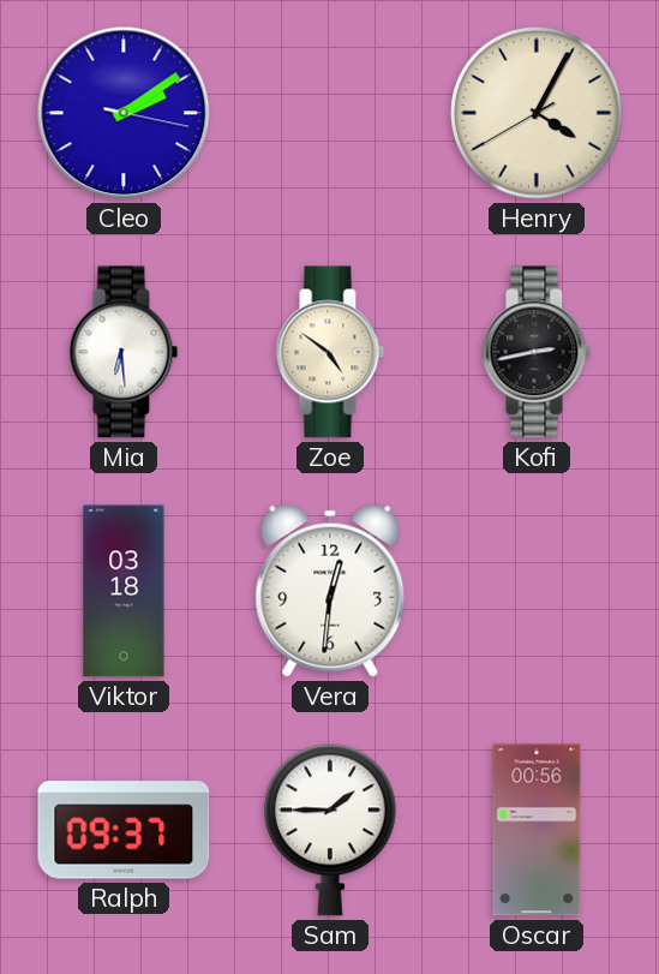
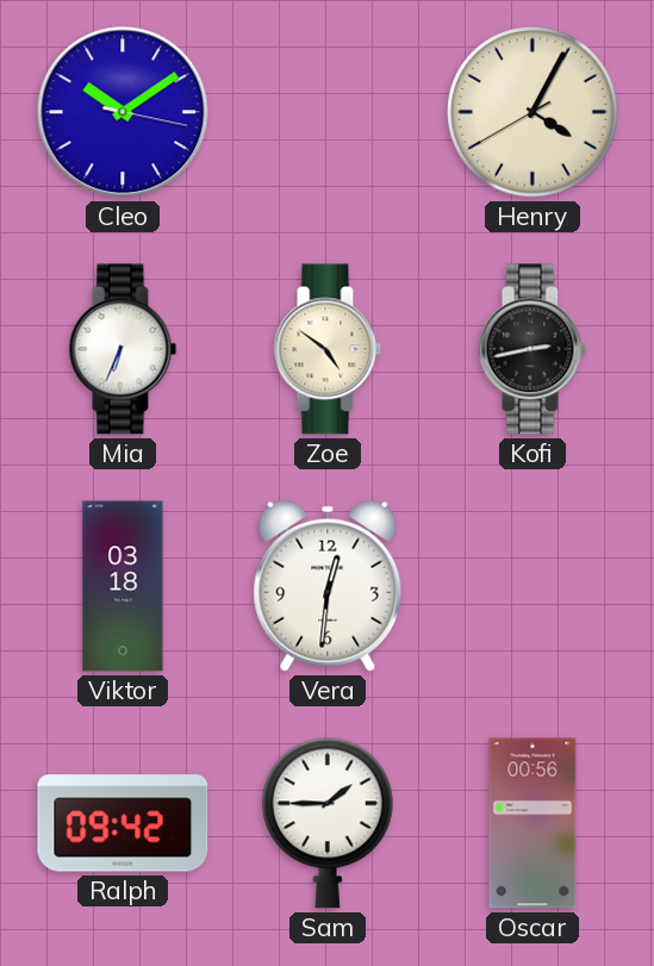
Cleo: 2:09 -> 10:09 (123, 112)
Mia: 6:29 -> 6:34 (123, 349)
Ralph: 09:37 -> 09:42 (123, 823)
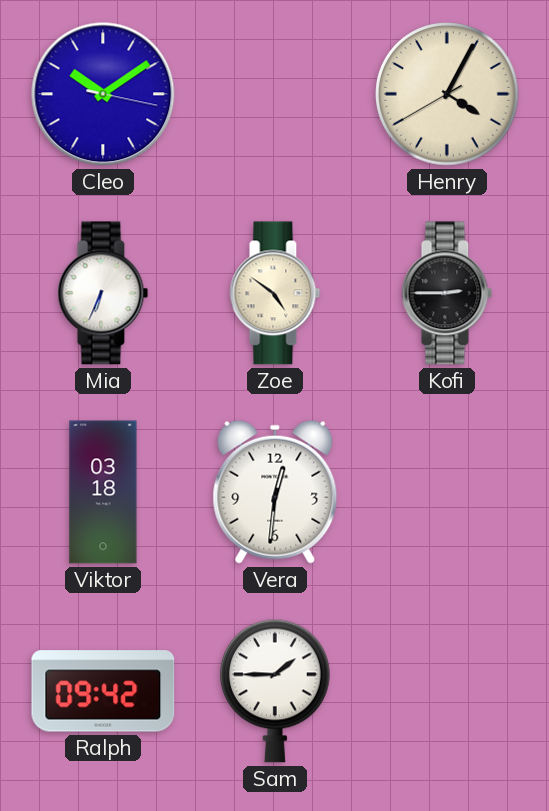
Kofi: 2:43 -> 2:45 (447, 293)
Oscar: 00:56 -> none (532, 823)
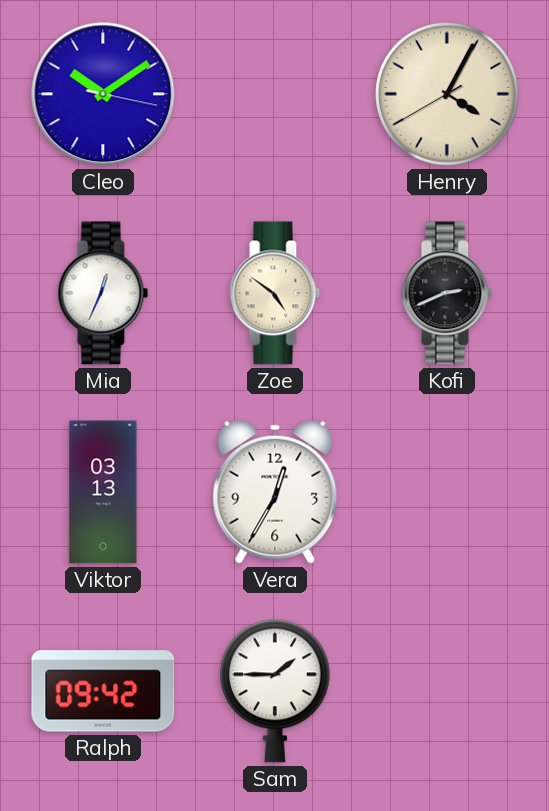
Mia: 6:34 -> 12:34 (103, 293)
Kofi: 2:45 -> 2:41 (447, 293)
Viktor: 03:18 -> 03:13 (103, 492)
Vera: 12:31 -> 12:35 (275, 492)
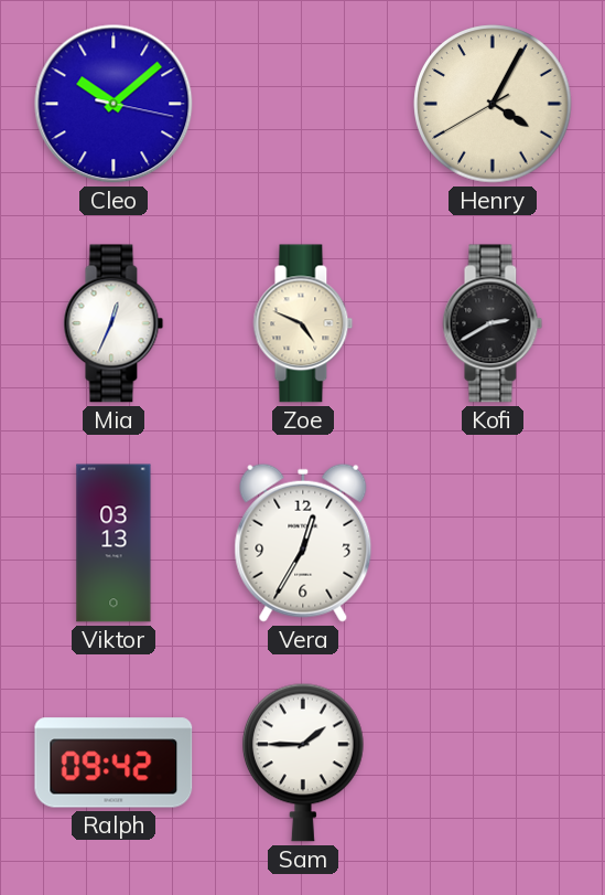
Cleo: 10:09 -> 10:08 (114, 104)
Zoe: 4:51 -> 4:49 (303, 323)
Kofi: 2:41 -> 2:40 (493, 323)
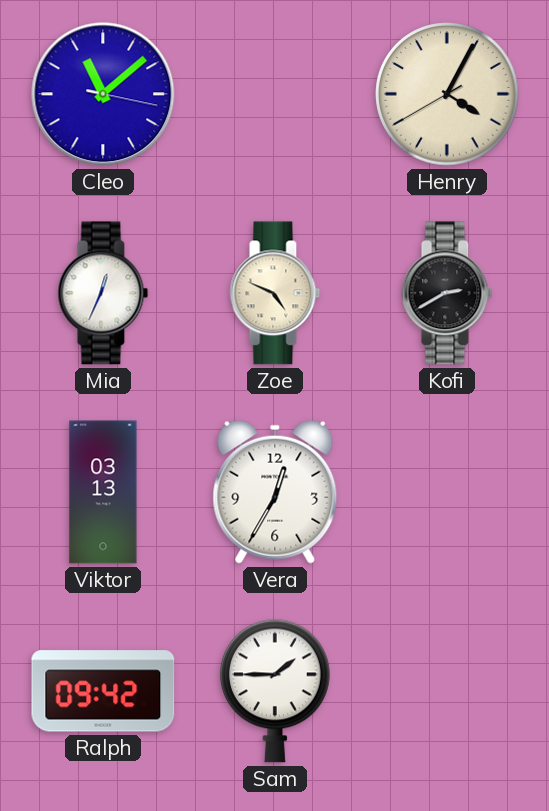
Cleo: 10:08 -> 11:08 (103, 94)
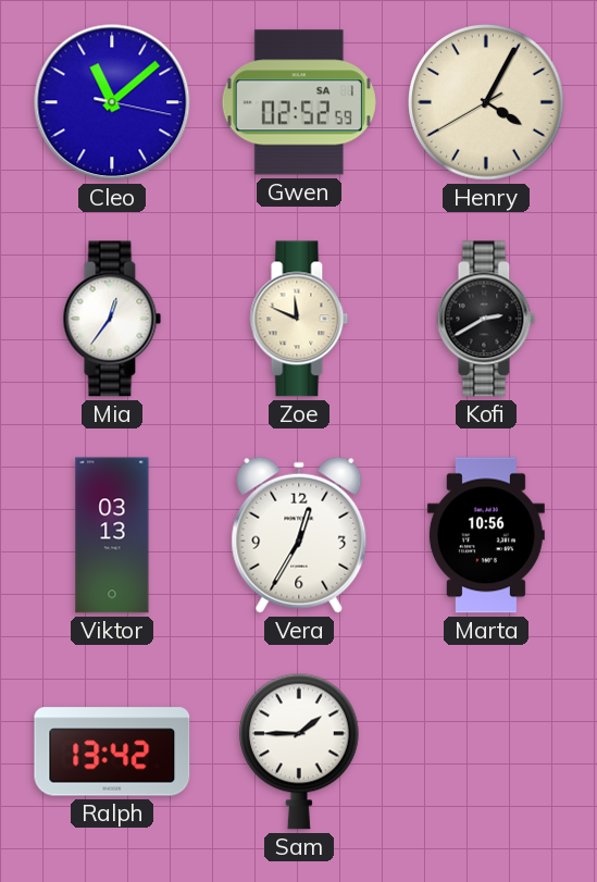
Gwen: none -> 02:52 (299, 102)
Mia: 12:34 -> 12:36 (112, 319)
Zoe: 4:49 -> 11:49 (299, 319)
Marta: none -> 10:56 (486, 535)
Ralph: 09:42 -> 13:42 (112, 751)
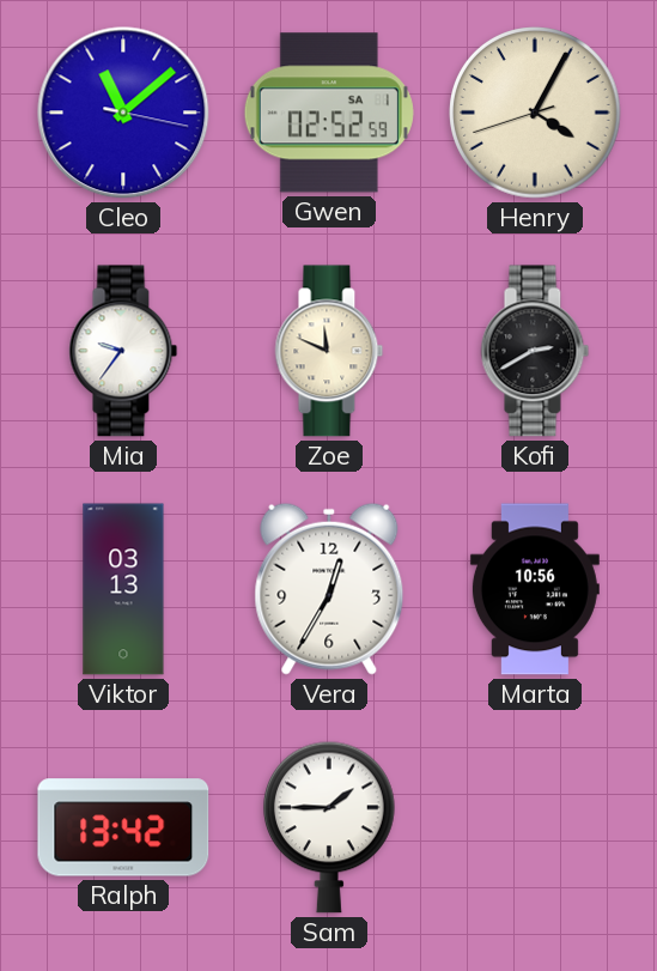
Henry: 4:04:40 -> 4:04:42 (535, 113)
Mia: 12:36 -> 9:36 (123, 351)
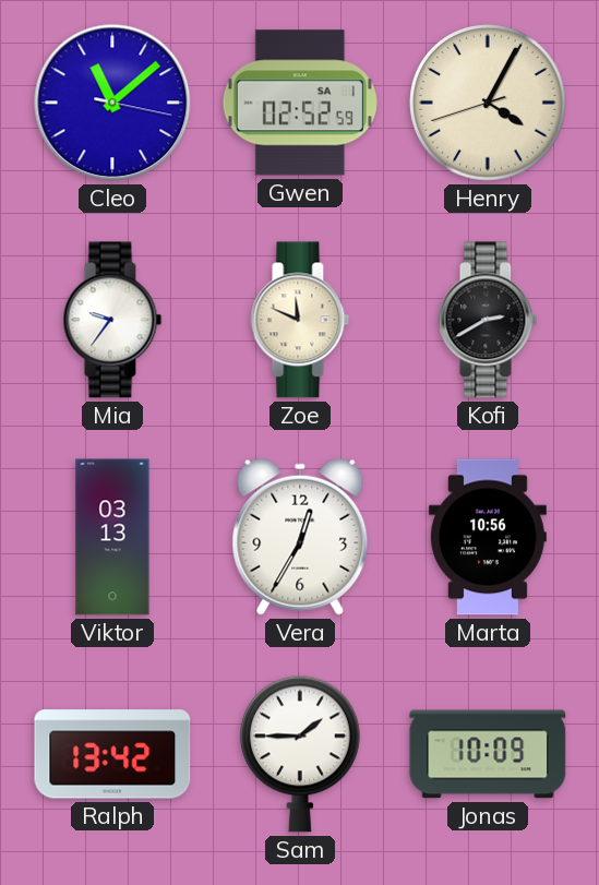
Jonas: none -> 10:09 (488, 754)
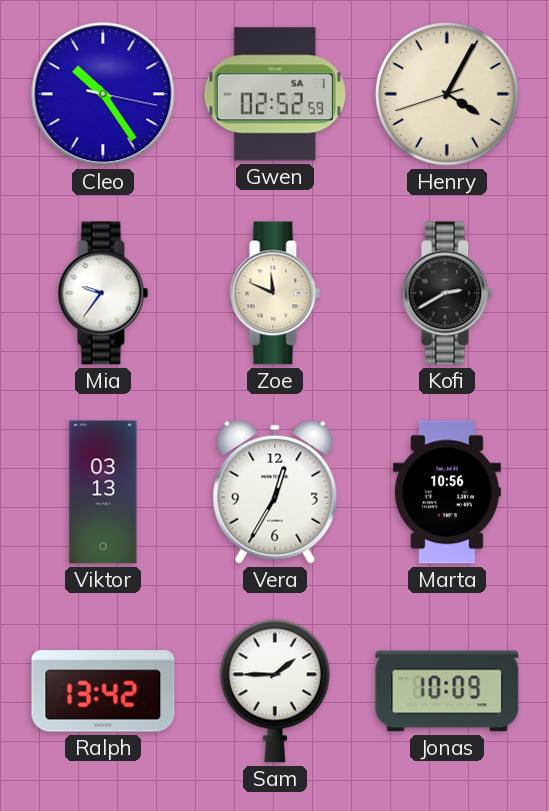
Cleo: 11:08 -> 10:24 (103, 94)
